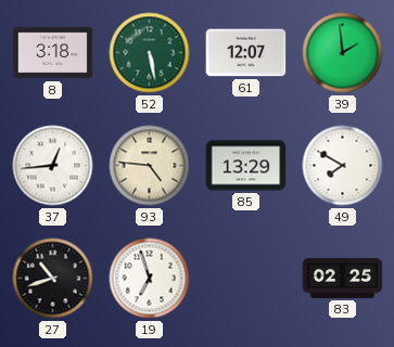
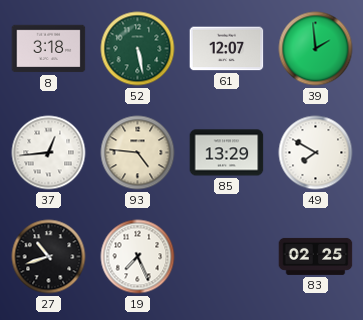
19: 6:57 -> 7:26 (138, 257)
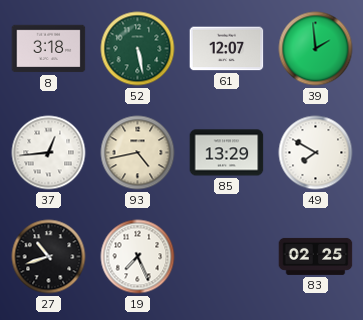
93: 4:46 -> 4:43 (138, 153)
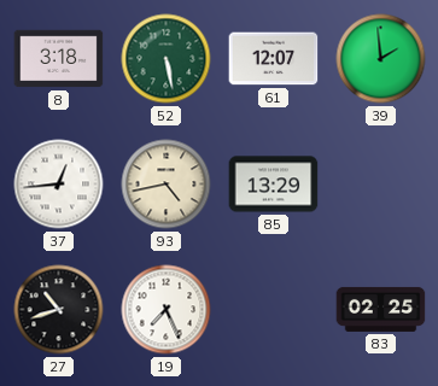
49: 7:50 -> none (316, 153)
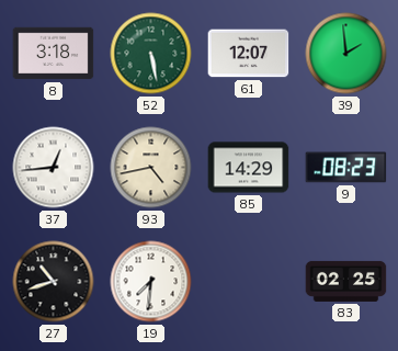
85: 13:29 -> 14:29 (249, 168)
9: none -> 08:23 (346, 168)
19: 7:26 -> 7:31 (151, 282)
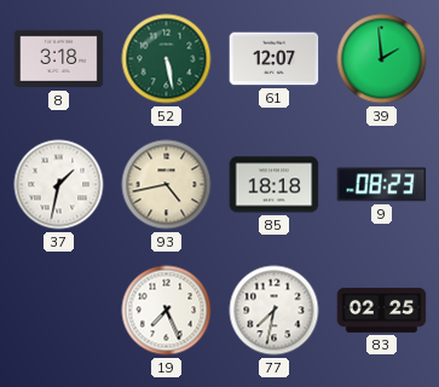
37: 12:44 -> 1:32 (59, 185)
85: 14:29 -> 18:18 (275, 185)
27: 10:42 -> none (54, 282)
19: 7:31 -> 7:26 (167, 311)
77: none -> 7:32 (275, 311)
